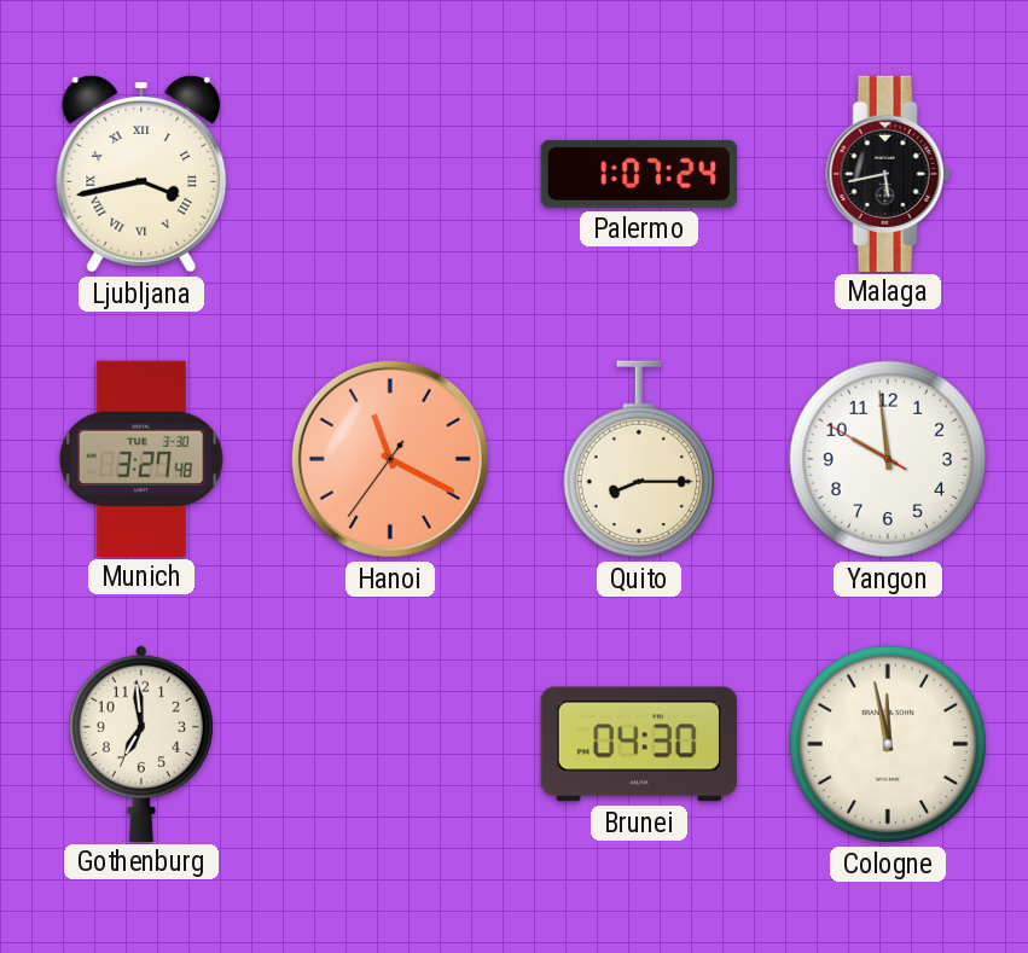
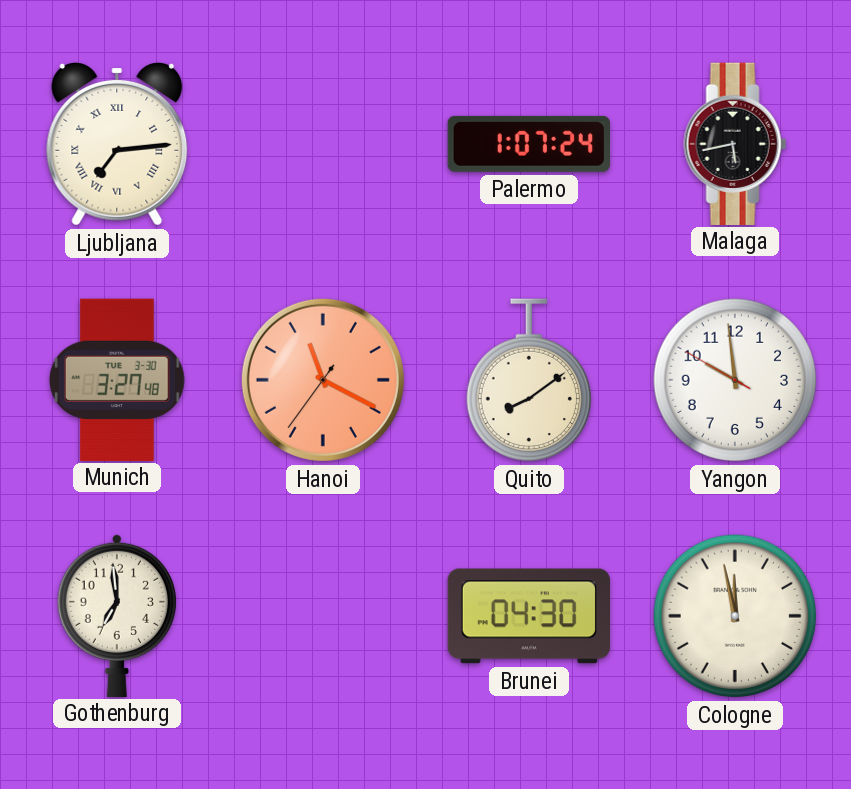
Ljubljana: 3:43 -> 7:14 (117, 145)
Quito: 8:15 -> 8:09 (528, 380)
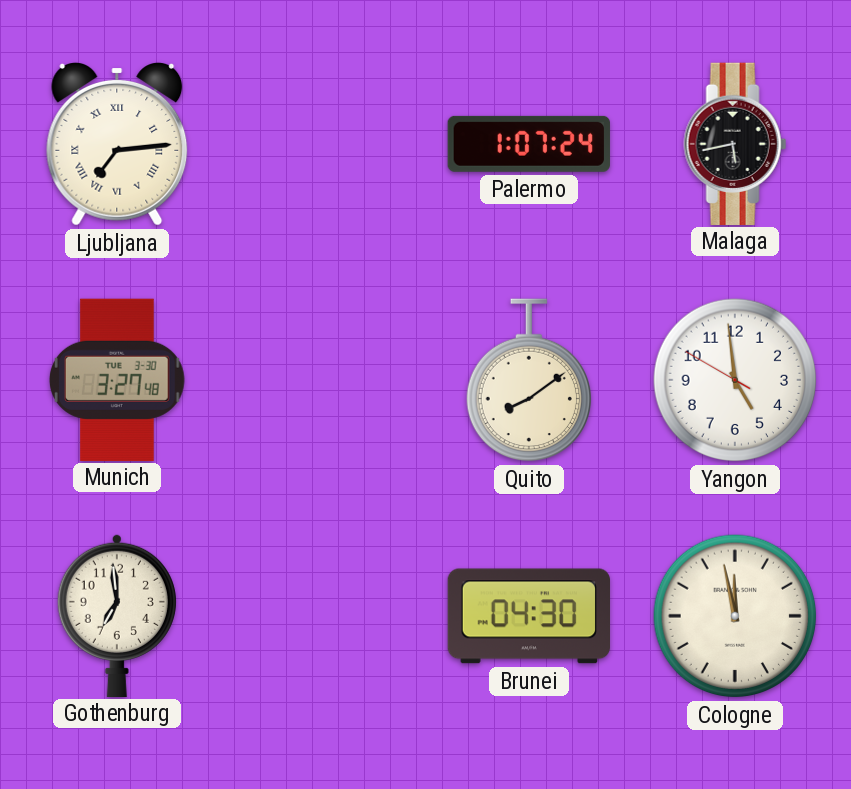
Hanoi: 11:19 -> none (323, 380)
Yangon: 9:58 -> 4:58 (735, 380)
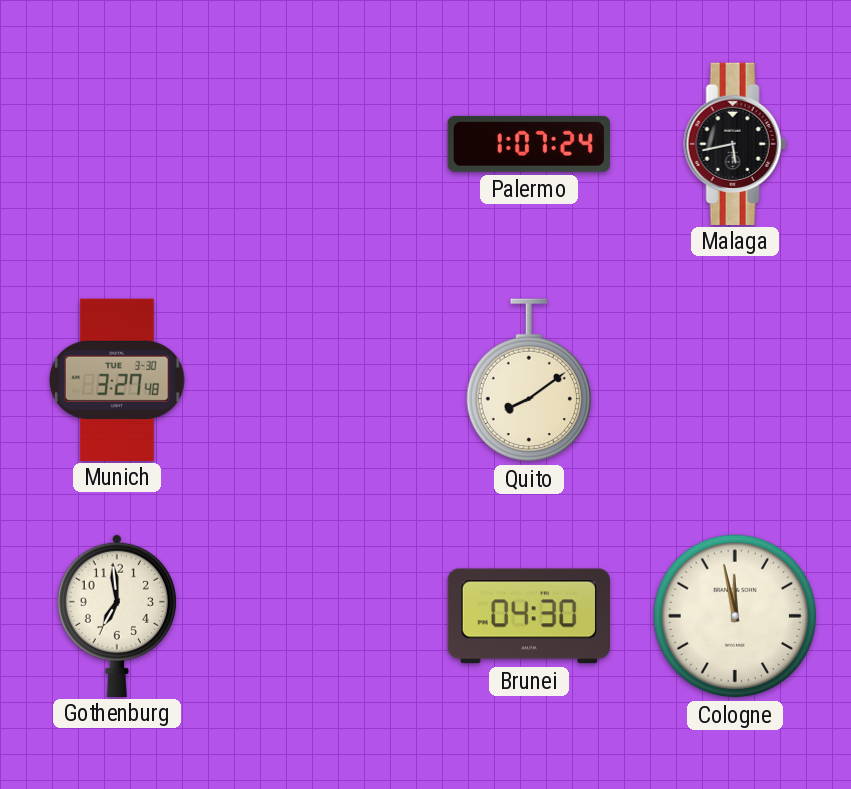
Ljubljana: 7:14 -> none (117, 145)
Yangon: 4:58 -> none (735, 380)
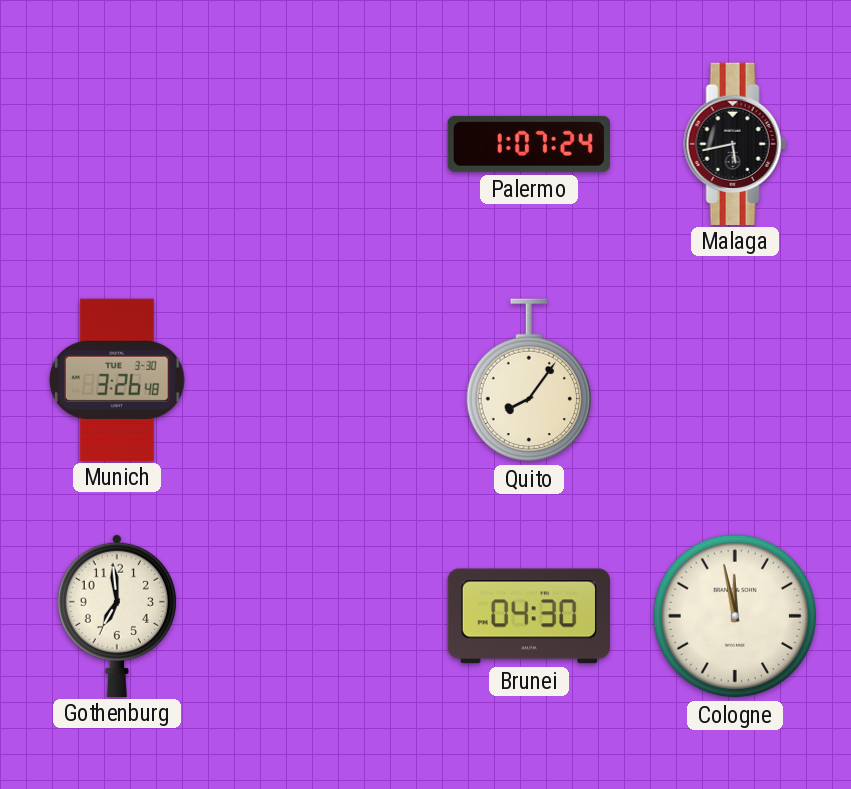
Munich: 3:27 -> 3:26 (118, 379)
Quito: 8:09 -> 8:06 (528, 380)
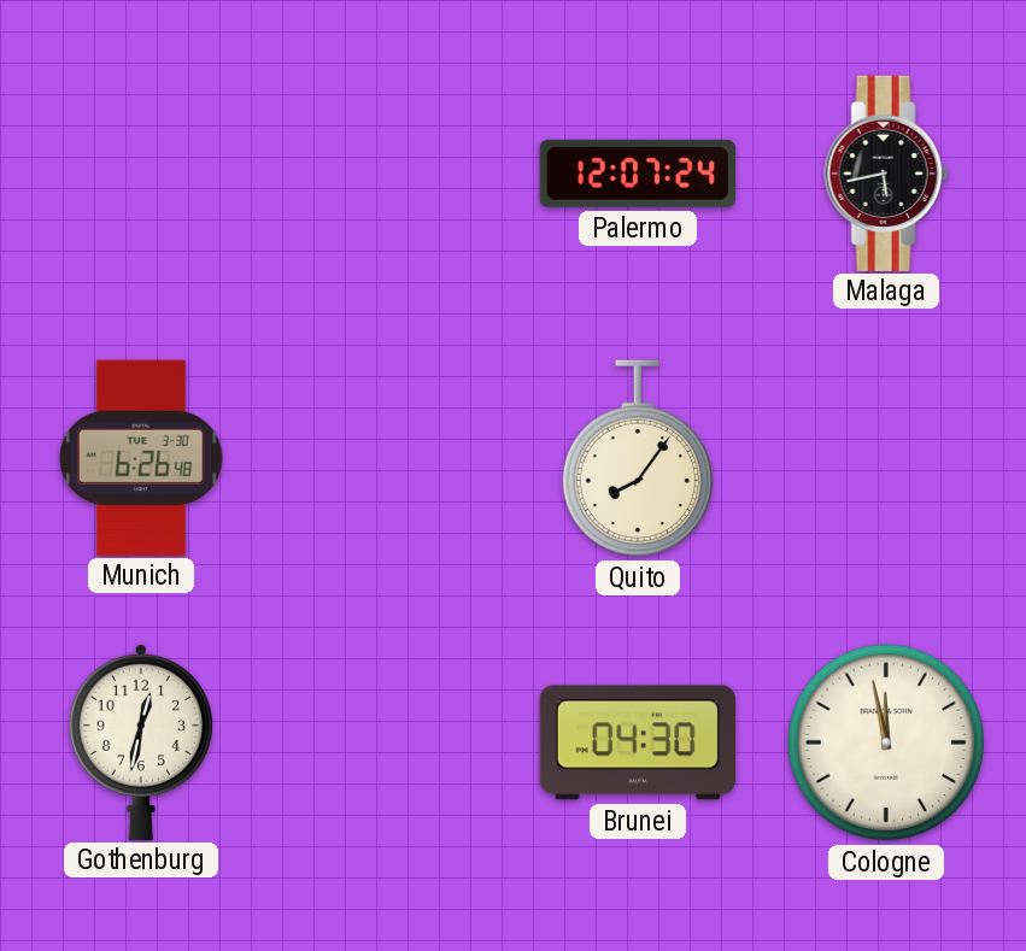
Palermo: 1:07 -> 12:07 (638, 174)
Munich: 3:26 -> 6:26 (142, 457)
Gothenburg: 6:59 -> 12:32 (141, 741)
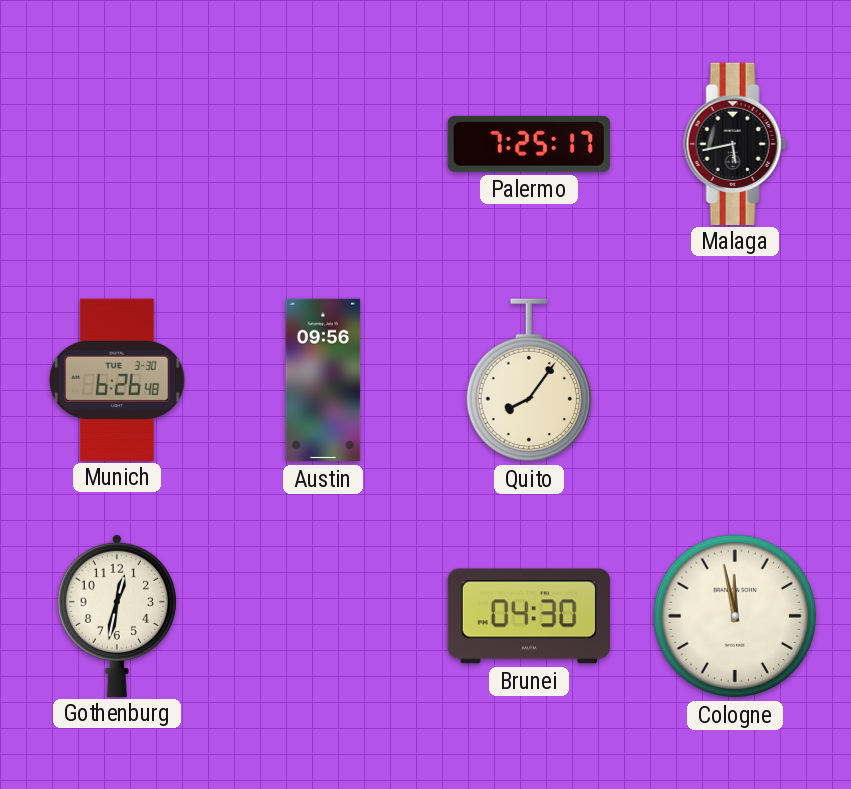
Palermo: 12:07 -> 7:25 (529, 144)
Austin: none -> 09:56 (323, 380)
